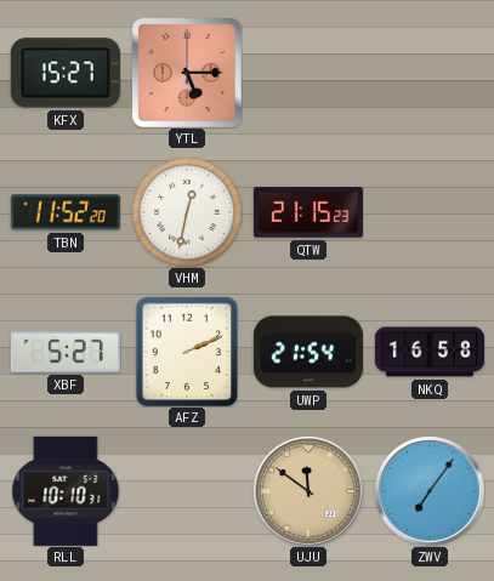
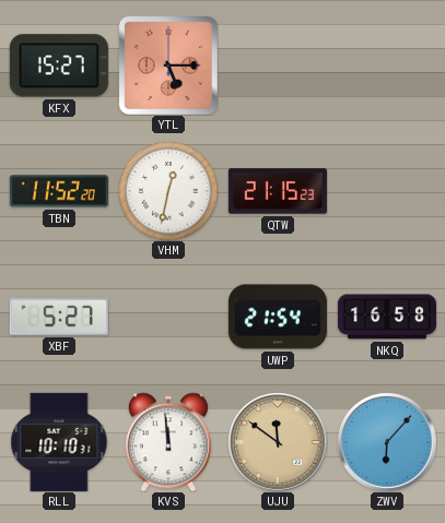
AFZ: 2:11 -> none (186, 352)
KVS: none -> 11:59 (168, 442)
ZWV: 7:06 -> 6:07 (387, 442)
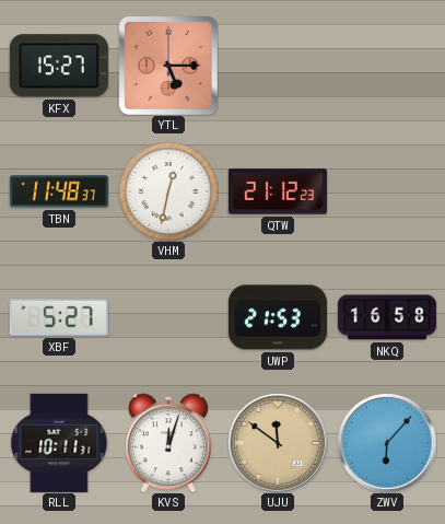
TBN: 11:52 -> 11:48 (59, 191)
QTW: 21:15 -> 21:12 (278, 191)
UWP: 21:54 -> 21:53 (278, 317)
RLL: 10:10 -> 10:11 (59, 443)
KVS: 11:59 -> 12:03 (168, 443)
